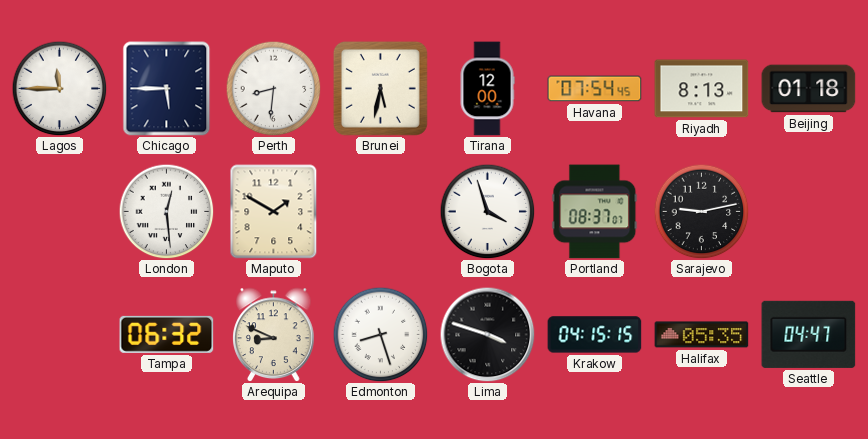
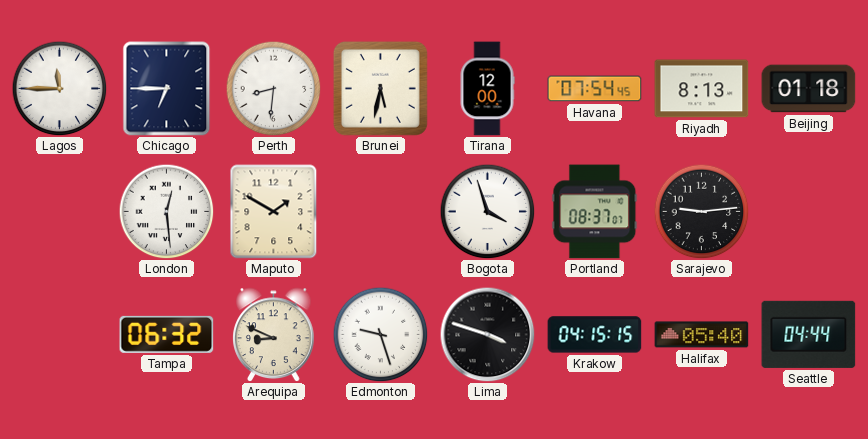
Chicago: 5:45 -> 6:45 (167, 89)
Sarajevo: 9:13 -> 9:14 (701, 211)
Edmonton: 8:27 -> 9:27 (380, 334)
Halifax: 05:35 -> 05:40 (702, 335)
Seattle: 04:47 -> 04:44 (809, 334)
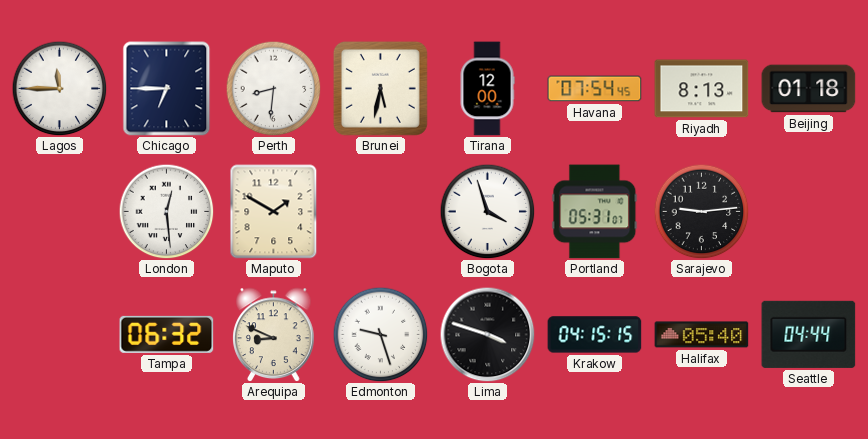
Portland: 08:37 -> 05:31 (595, 212)
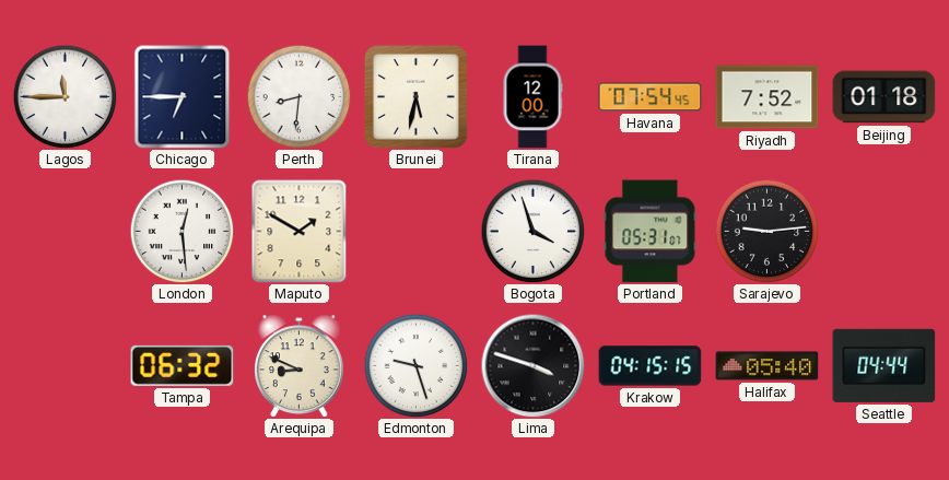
Riyadh: 8:13 -> 7:52 (768, 97)
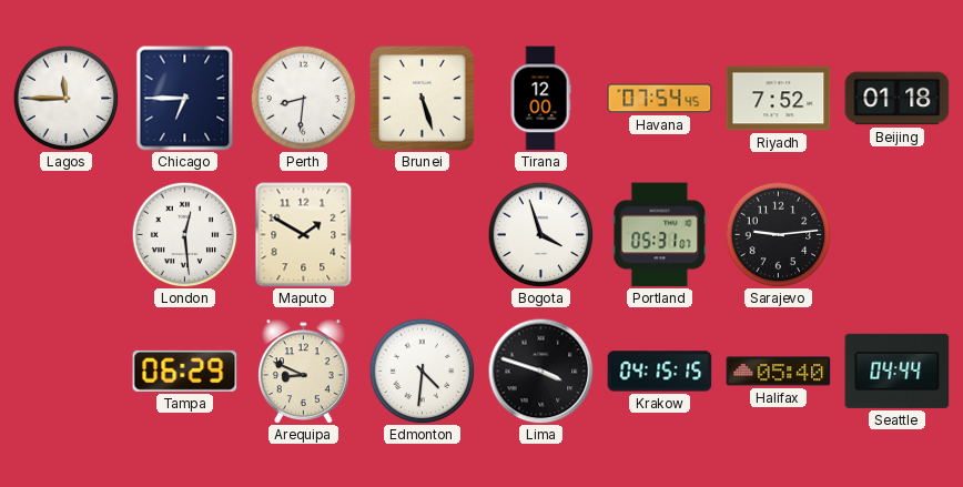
Brunei: 5:32 -> 5:27 (422, 98)
Tampa: 06:32 -> 06:29 (185, 371)
Edmonton: 9:27 -> 4:31 (422, 371)
